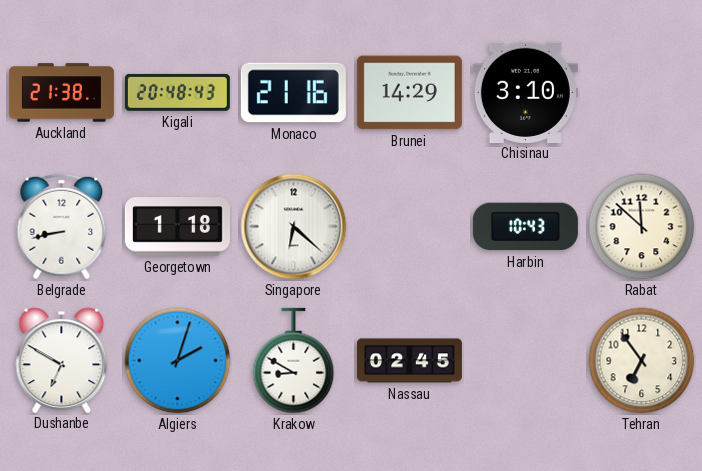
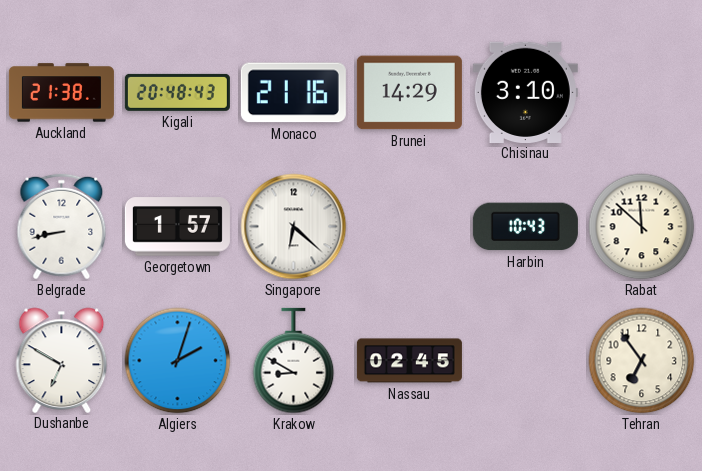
Georgetown: 1:18 -> 1:57 (177, 227)
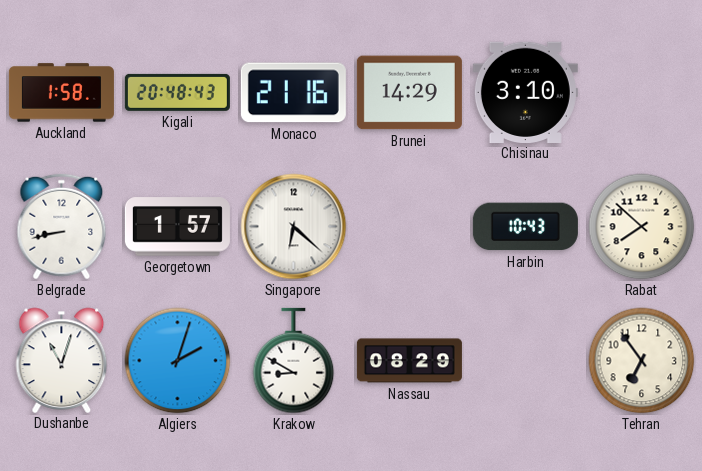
Auckland: 21:38 -> 1:58 (61, 93)
Rabat: 11:52 -> 7:52 (642, 227)
Dushanbe: 6:50 -> 11:03 (62, 360)
Nassau: 02:45 -> 08:29 (409, 361)
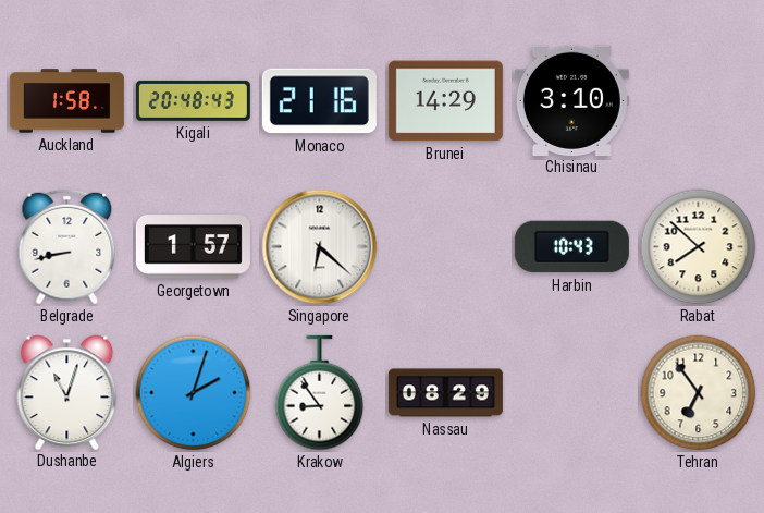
Krakow: 8:50 -> 8:54 (320, 393)
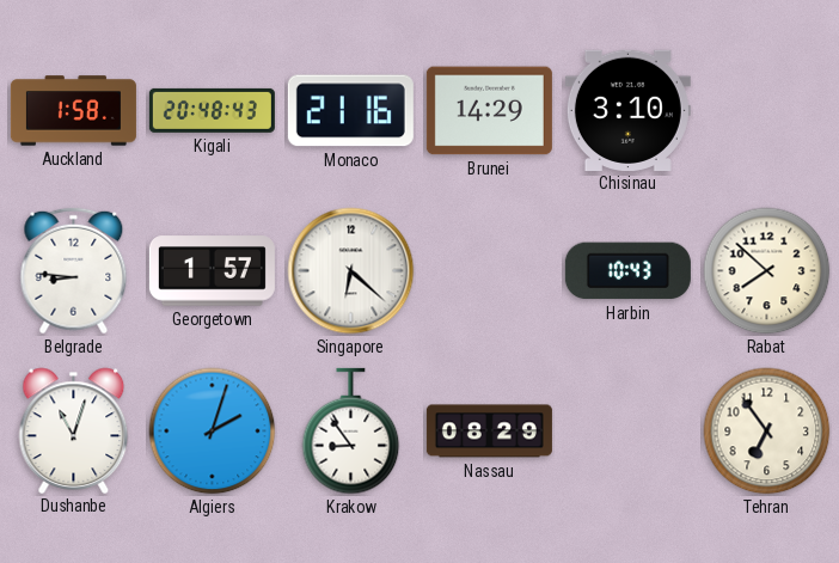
Belgrade: 8:43 -> 8:46 (74, 271)
